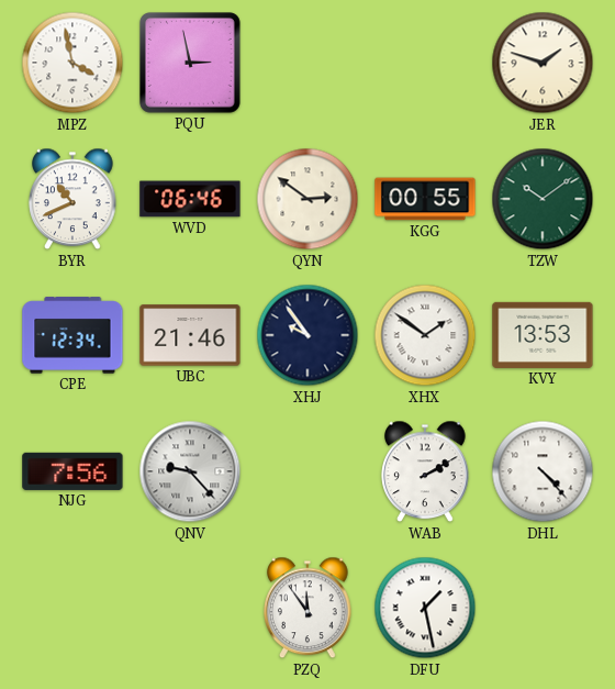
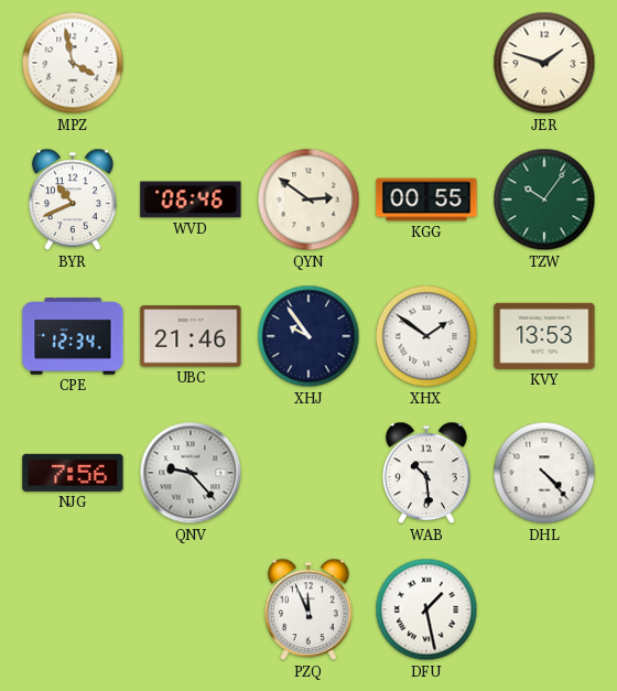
PQU: 2:58 -> none (191, 64)
TZW: 10:09 -> 10:06 (544, 199)
WAB: 2:10 -> 10:29 (426, 473)
PZQ: 11:54 -> 11:56 (308, 609)
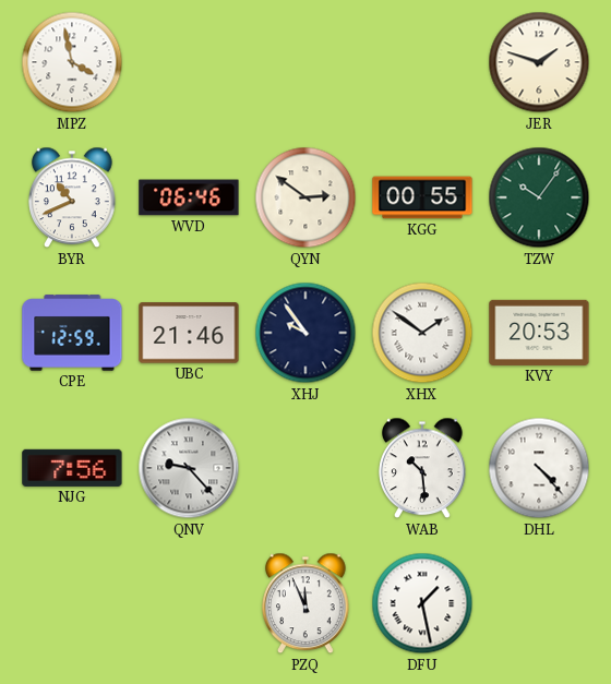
CPE: 12:34 -> 12:59 (72, 333)
KVY: 13:53 -> 20:53 (539, 333)
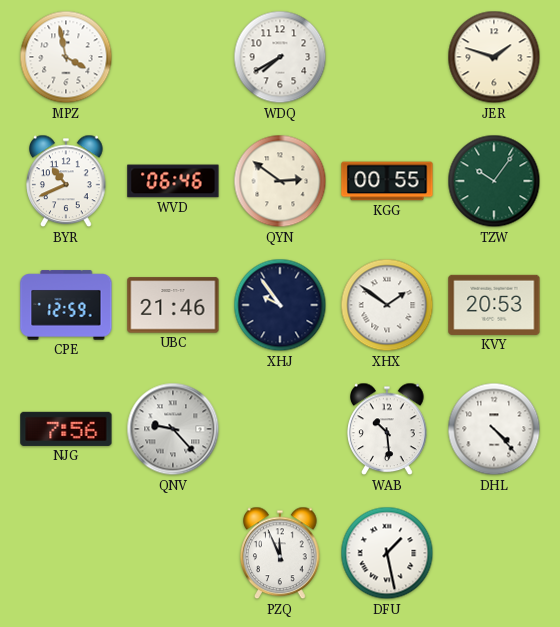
WDQ: none -> 7:40 (280, 57)
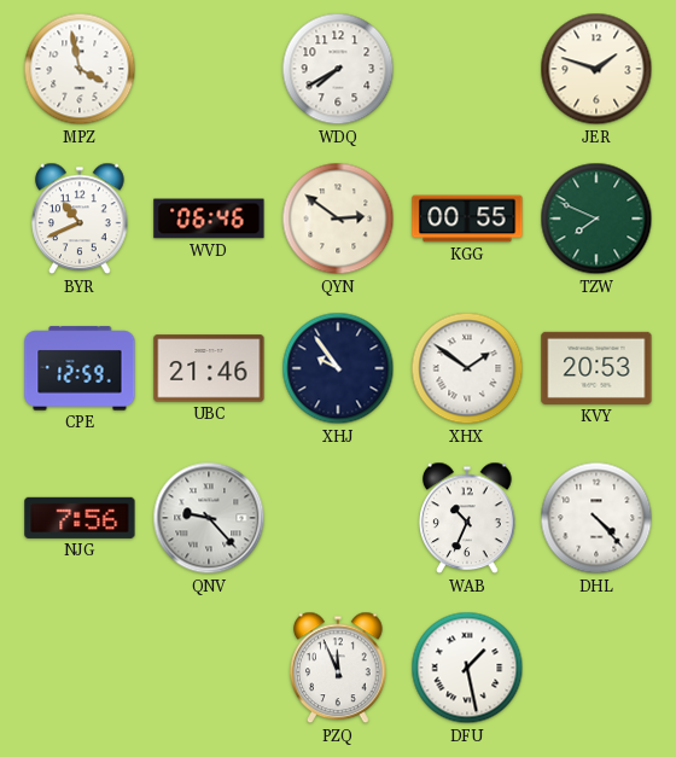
TZW: 10:06 -> 7:49 (596, 219)
WAB: 10:29 -> 10:34 (467, 518)
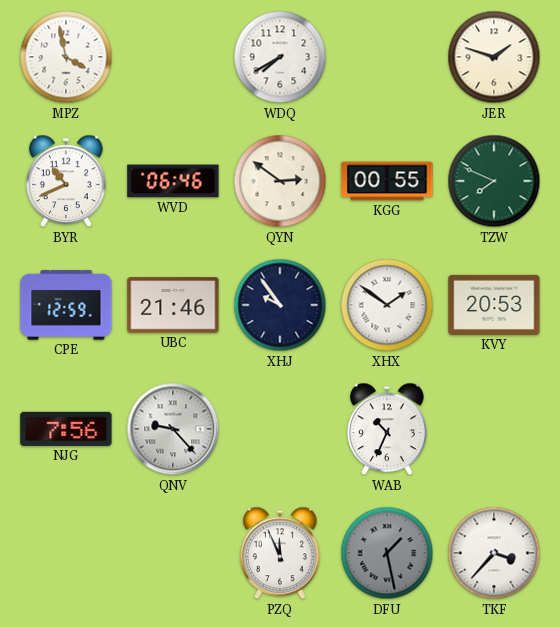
DHL: 4:23 -> none (596, 518)
DFU dial: white -> grey (387, 553)
TKF: none -> 3:37 (494, 553)
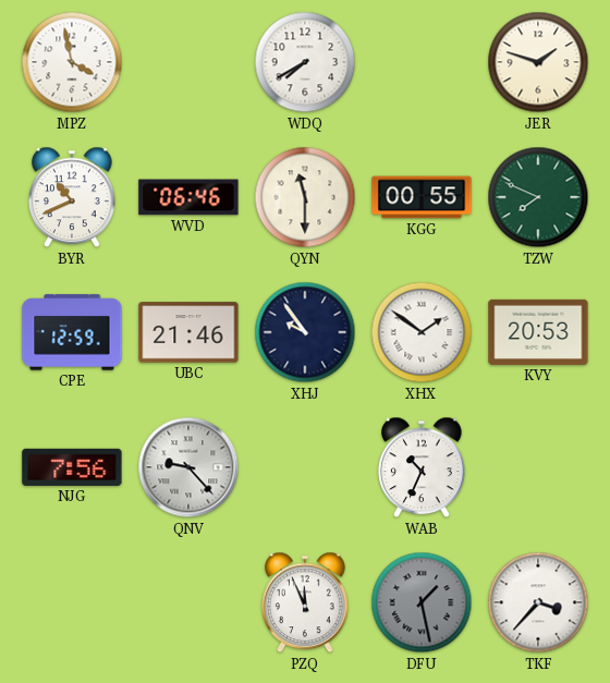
QYN: 2:51 -> 11:30 (305, 197)
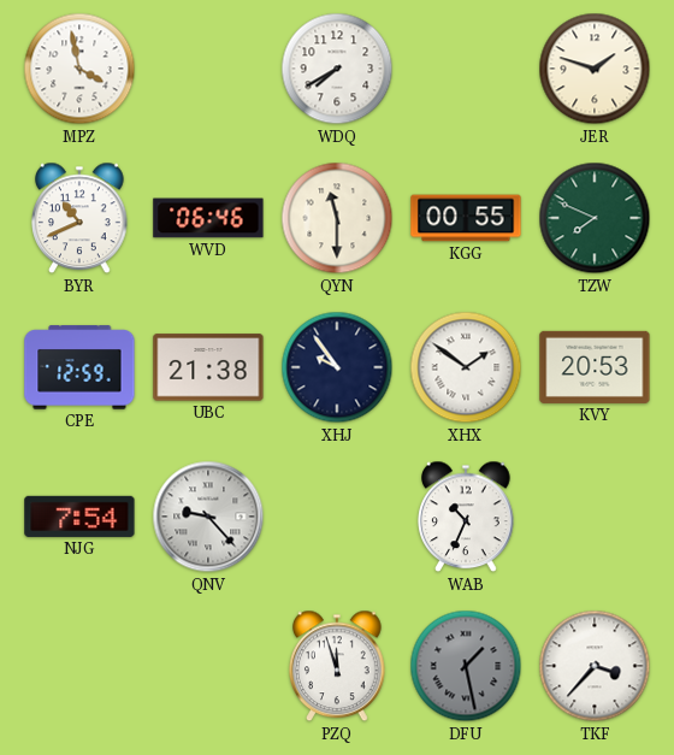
UBC: 21:46 -> 21:38 (208, 367)
NJG: 7:56 -> 7:54 (79, 517)
PZQ: 11:56 -> 11:57 (337, 666)
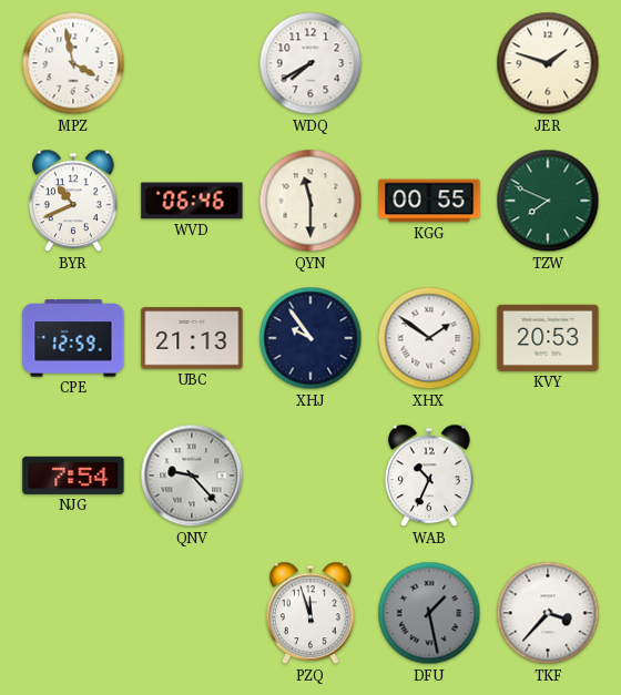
UBC: 21:38 -> 21:13 (192, 338)
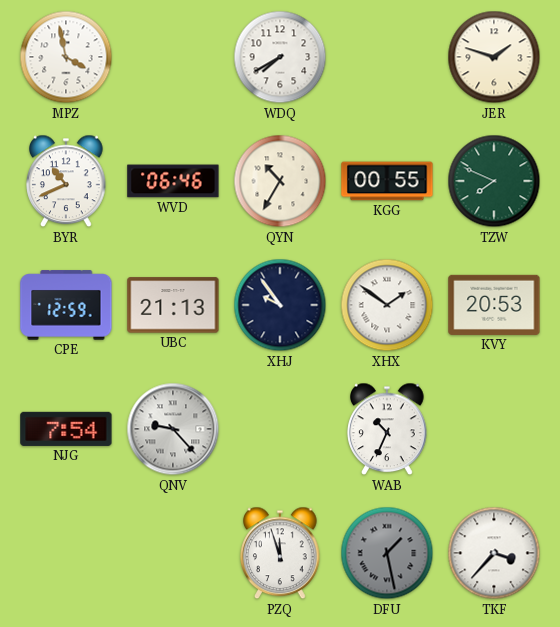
QYN: 11:30 -> 10:35 (280, 181)
